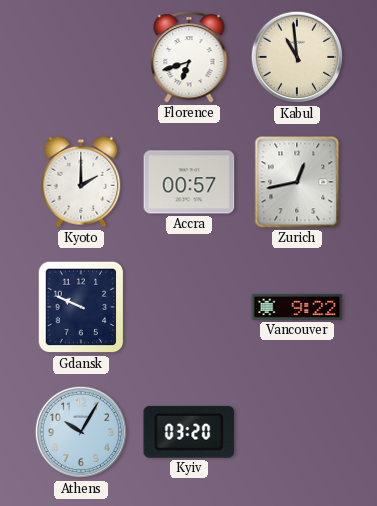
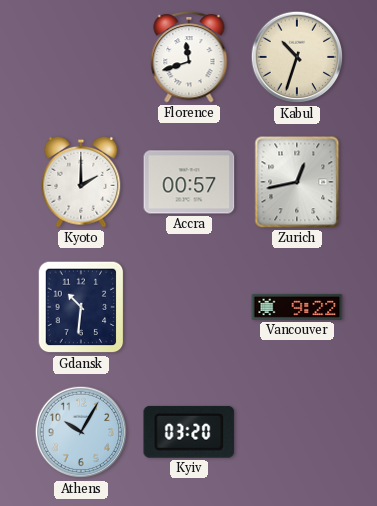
Florence: 6:42 -> 11:42 (189, 57)
Kabul: 10:59 -> 10:33 (297, 57)
Gdansk: 9:49 -> 10:31 (81, 307)
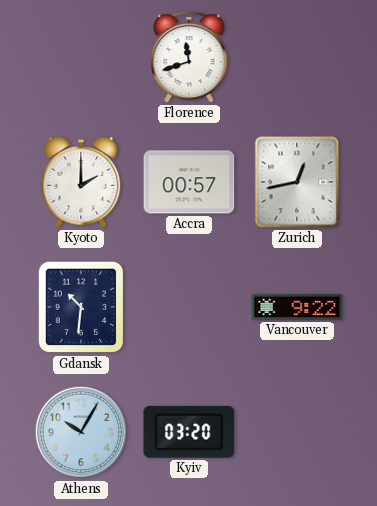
Kabul: 10:33 -> none (297, 57)
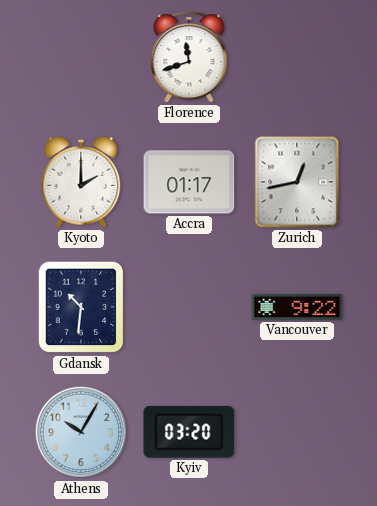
Accra: 00:57 -> 01:17 (189, 182)
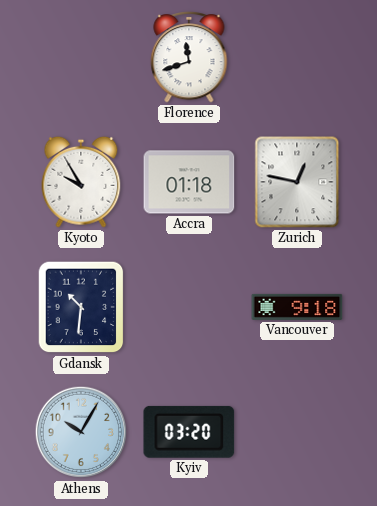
Kyoto: 2:00 -> 9:55 (81, 182)
Accra: 01:17 -> 01:18 (189, 182)
Zurich: 12:43 -> 12:47 (297, 182)
Vancouver: 9:22 -> 9:18 (297, 307)
